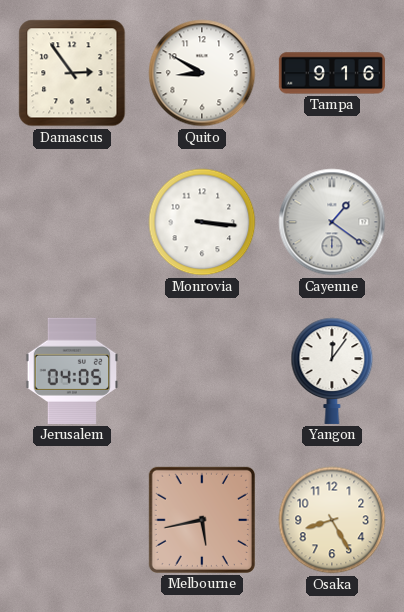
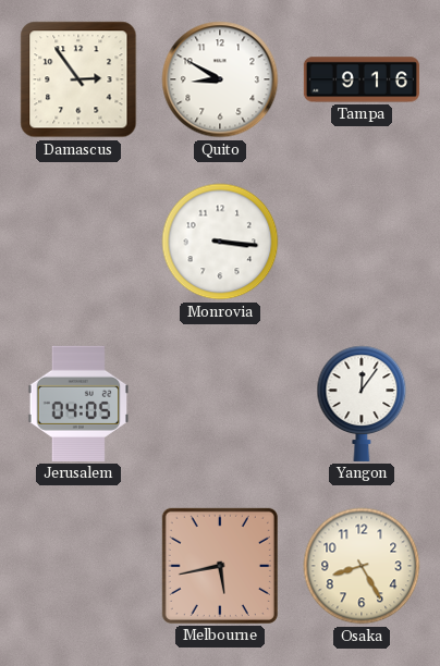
Cayenne: 1:21 -> none (332, 222)
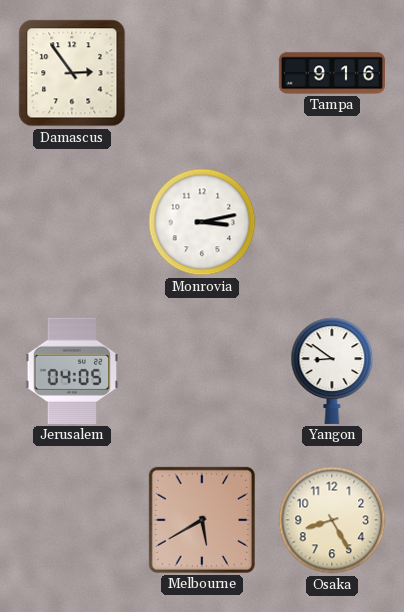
Quito: 8:50 -> none (220, 79)
Monrovia: 3:16 -> 3:13 (202, 222)
Yangon: 12:06 -> 8:51 (332, 371)
Melbourne: 5:43 -> 5:40 (202, 520)
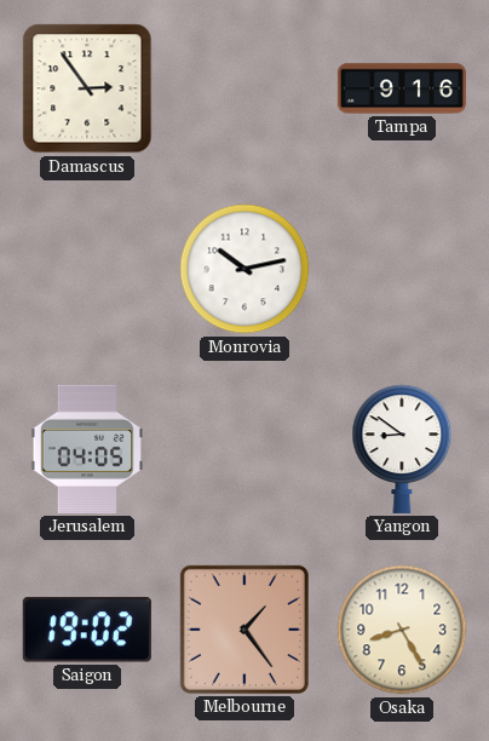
Monrovia: 3:13 -> 10:13 (244, 269)
Saigon: none -> 19:02 (87, 630)
Melbourne: 5:40 -> 1:24 (244, 630)
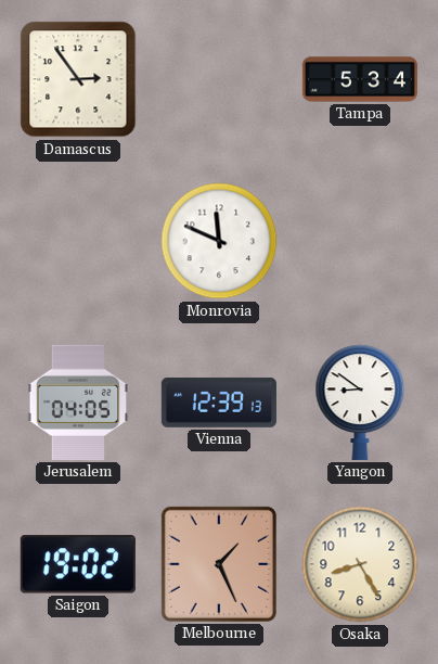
Tampa: 9:16 -> 5:34 (360, 79)
Monrovia: 10:13 -> 11:49 (219, 241)
Vienna: none -> 12:39 (219, 403)
Melbourne: 1:24 -> 1:26 (219, 564)
